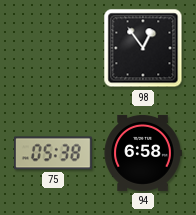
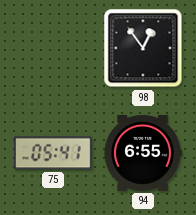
75: 05:38 -> 05:41 (53, 153)
94: 6:58 -> 6:55 (143, 153)
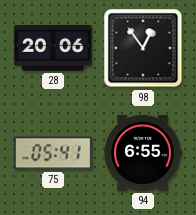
28: none -> 20:06 (53, 49)
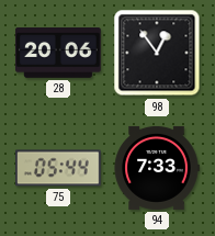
75: 05:41 -> 05:44 (58, 168)
94: 6:55 -> 7:33 (157, 168)
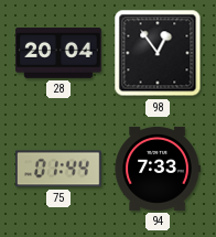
28: 20:06 -> 20:04 (58, 54)
75: 05:44 -> 01:44 (58, 169)
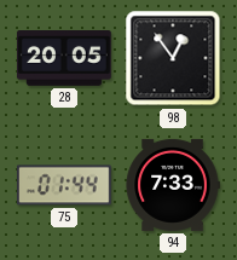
28: 20:04 -> 20:05 (64, 59)
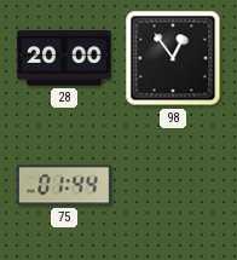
28: 20:05 -> 20:00 (64, 59)
94: 7:33 -> none (173, 185)
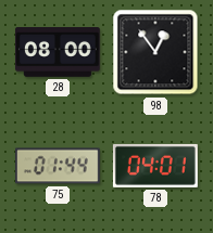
28: 20:00 -> 08:00 (58, 53)
78: none -> 04:01 (155, 166)
